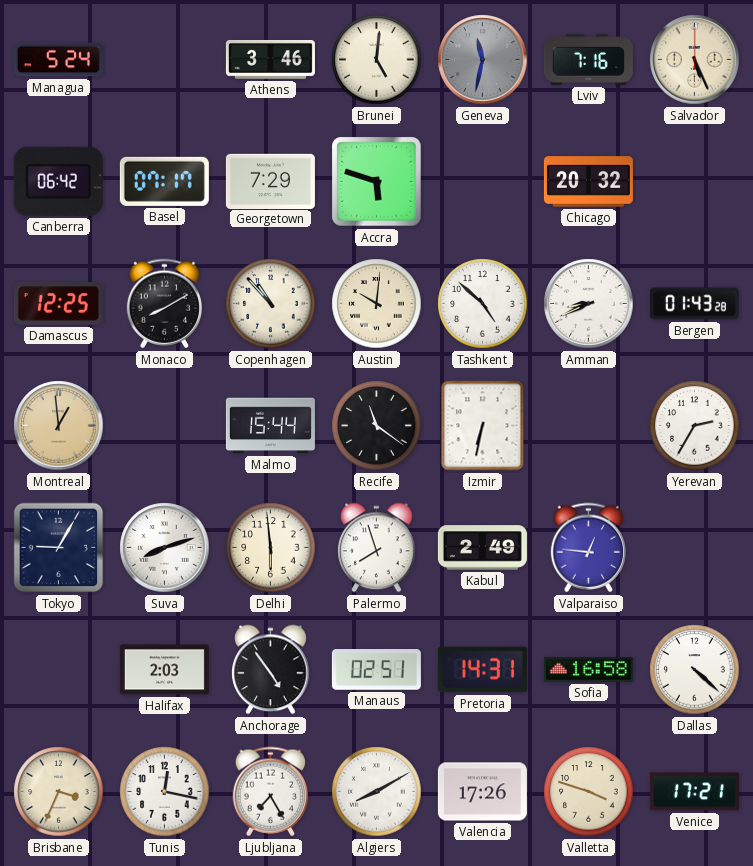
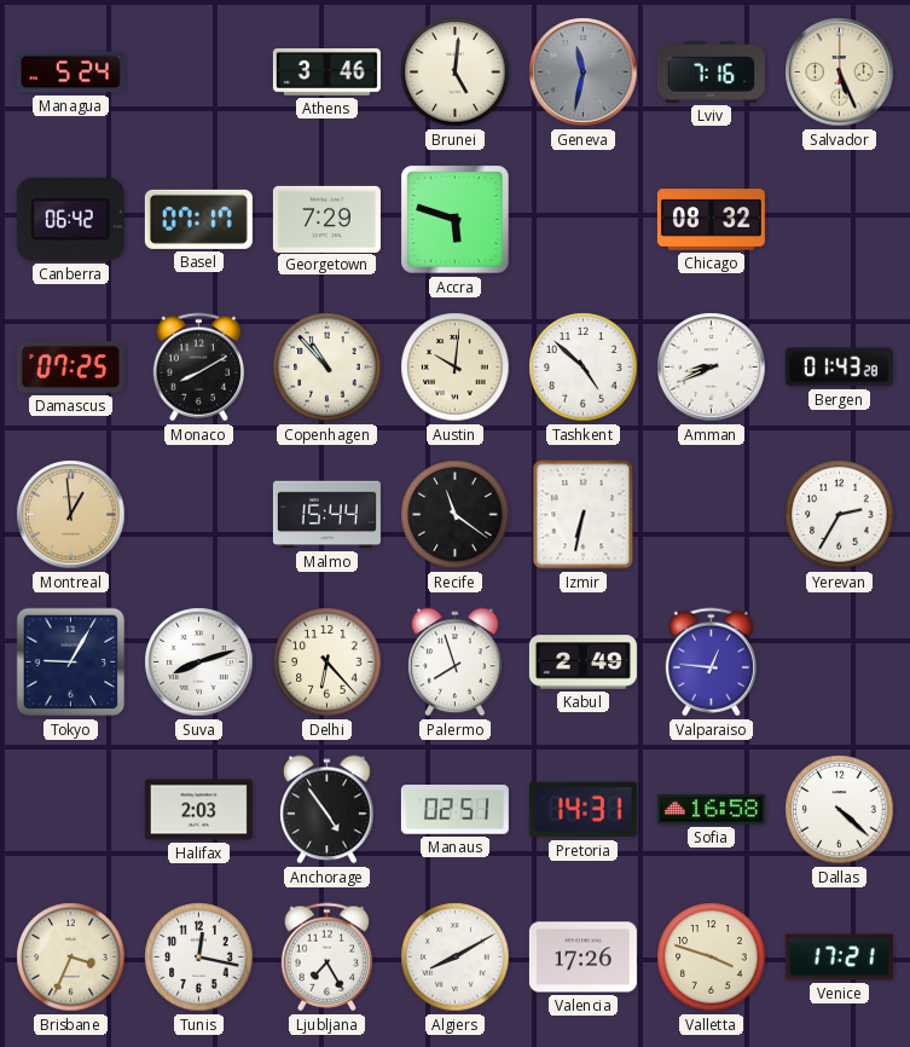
Chicago: 20:32 -> 08:32 (711, 220)
Damascus: 12:25 -> 07:25 (70, 368)
Delhi: 5:59 -> 6:23 (328, 663)
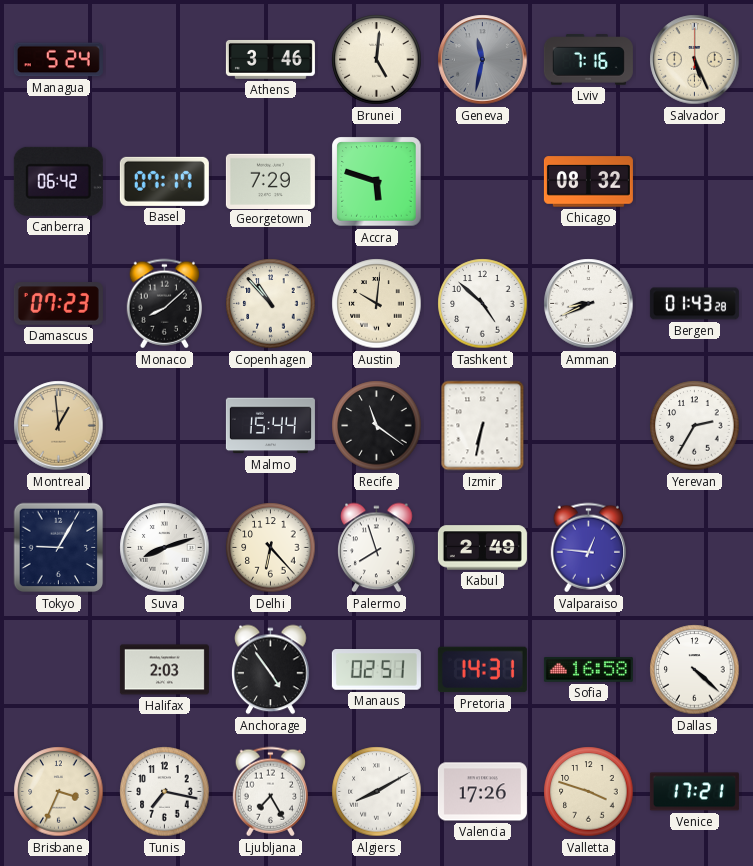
Damascus: 07:25 -> 07:23 (58, 304)
Monaco: 8:10 -> 8:08 (164, 304)
Tunis: 12:17 -> 7:17 (165, 792)
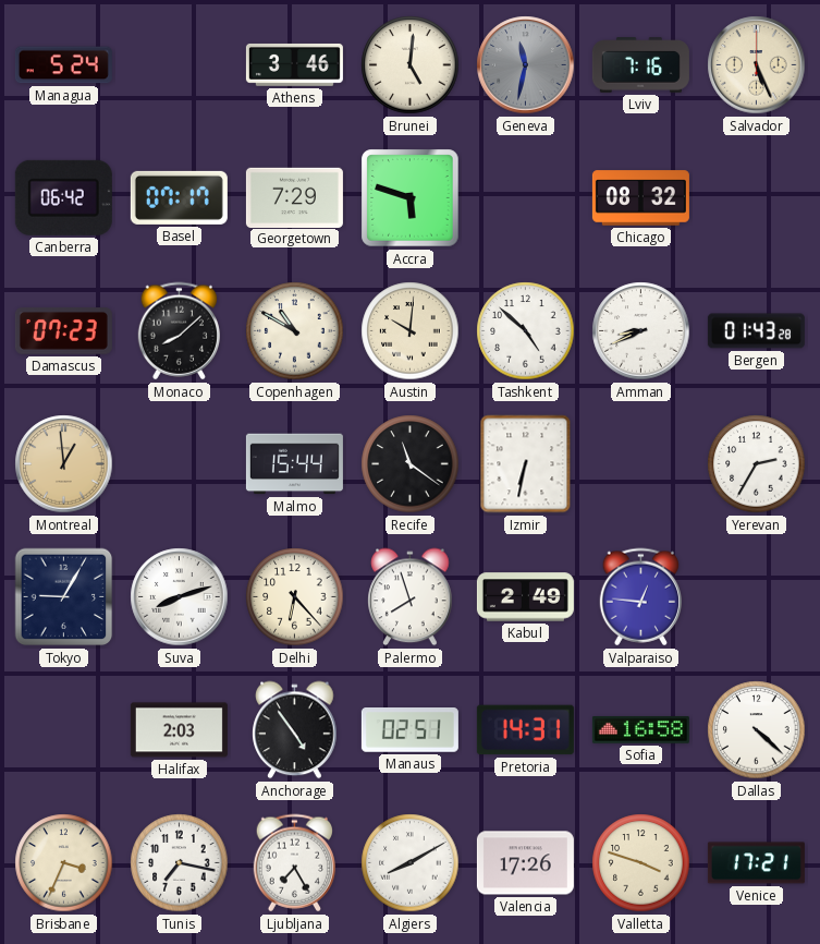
Copenhagen: 10:53 -> 10:50 (295, 331)
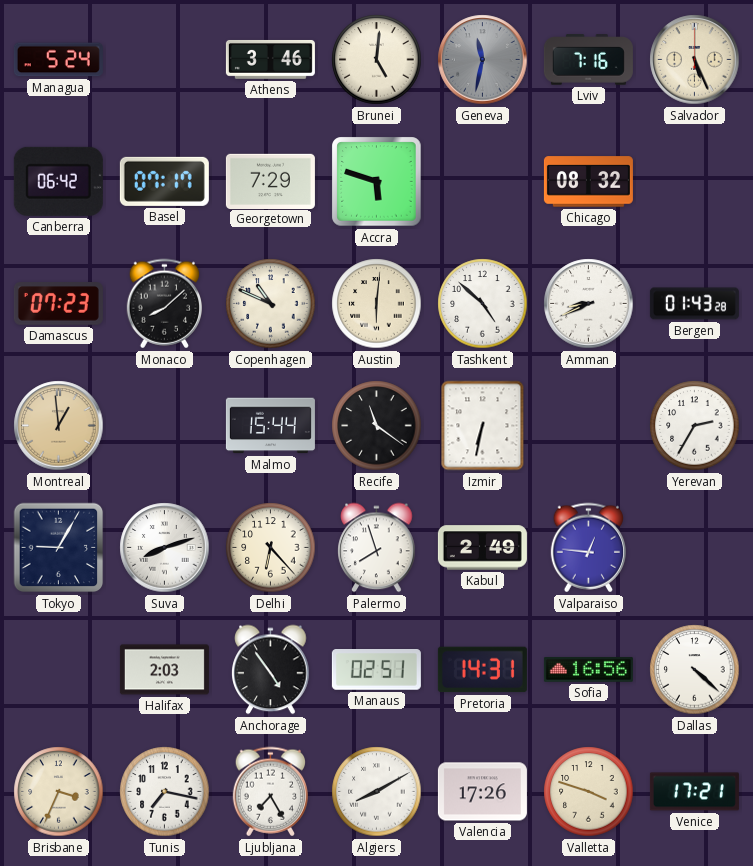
Copenhagen: 10:50 -> 10:49 (271, 304)
Austin: 10:01 -> 6:01 (377, 304)
Sofia: 16:58 -> 16:56 (588, 669)
